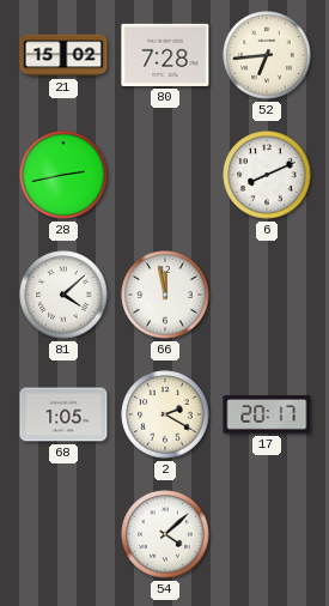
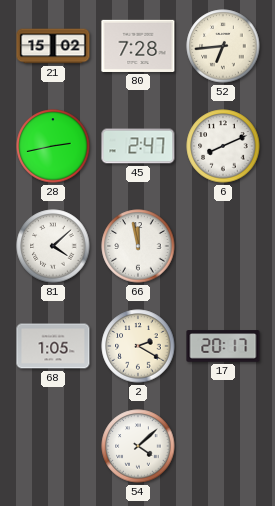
45: none -> 2:47 (138, 146)
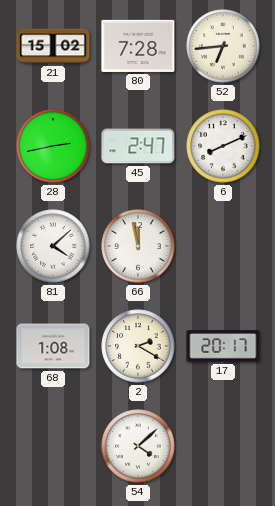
68: 1:05 -> 1:08 (53, 346)
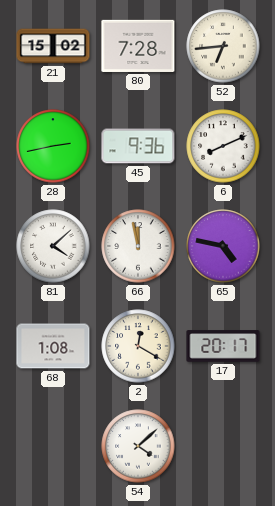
45: 2:47 -> 9:36 (138, 146)
65: none -> 4:47 (223, 246)
2: 2:20 -> 12:20 (138, 346)
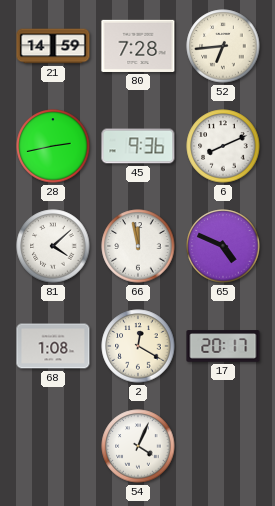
21: 15:02 -> 14:59 (53, 46)
65: 4:47 -> 4:49 (223, 246)
54: 4:08 -> 4:04 (138, 446)
